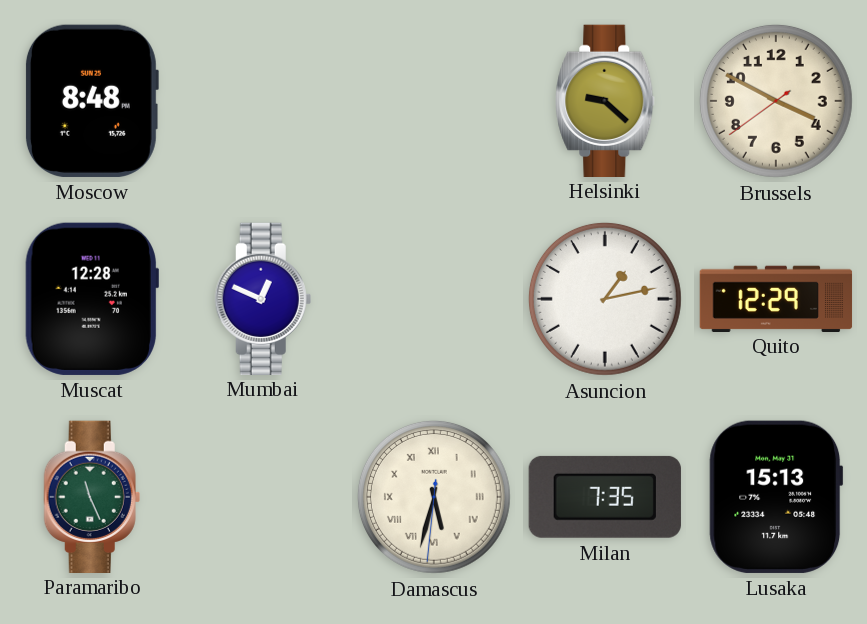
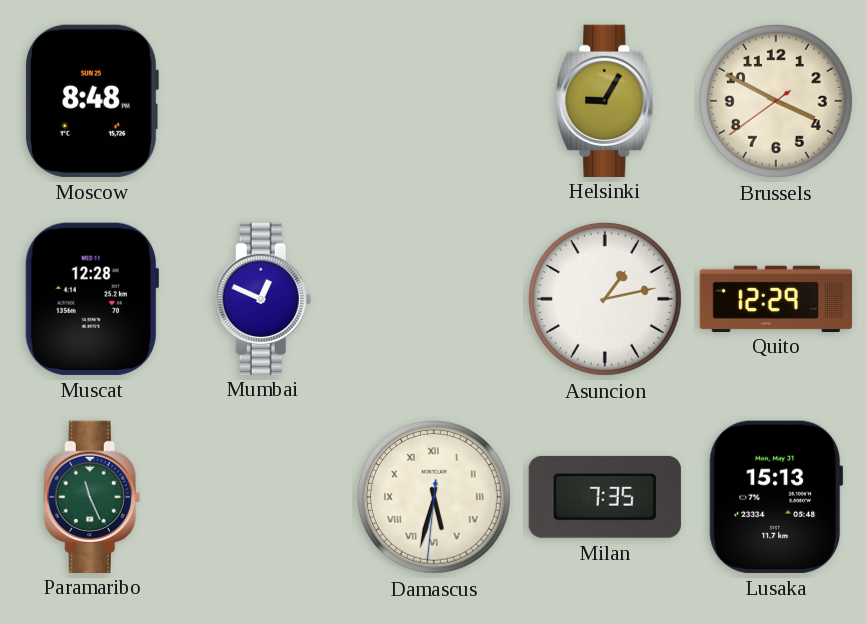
Helsinki: 9:22 -> 9:05 (605, 100)
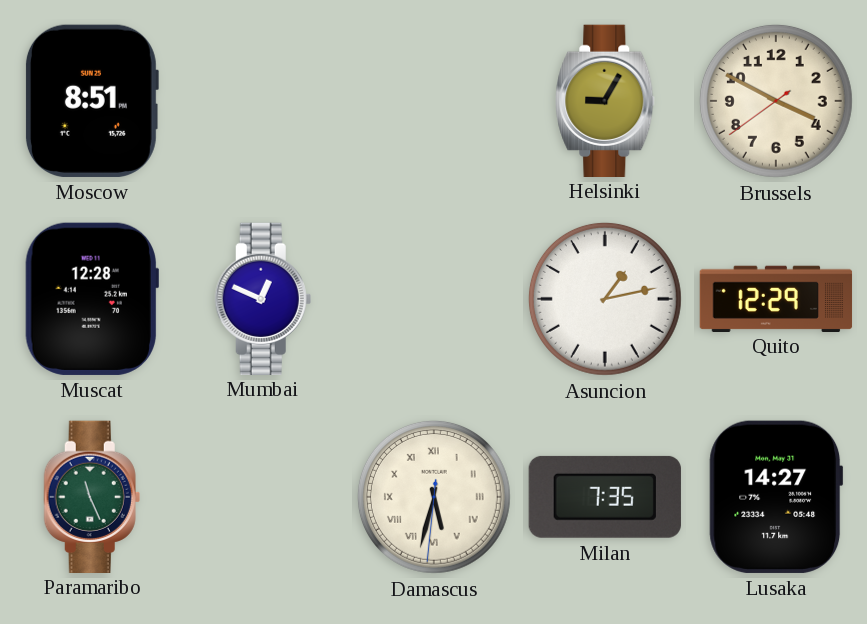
Moscow: 8:48 -> 8:51 (91, 101)
Lusaka: 15:13 -> 14:27 (776, 497)
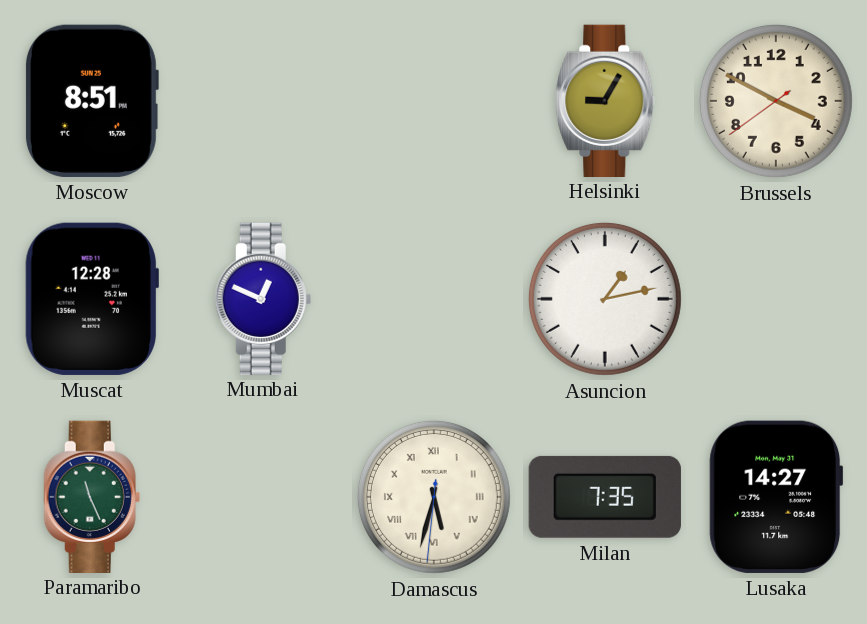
Quito: 12:29 -> none (776, 298)
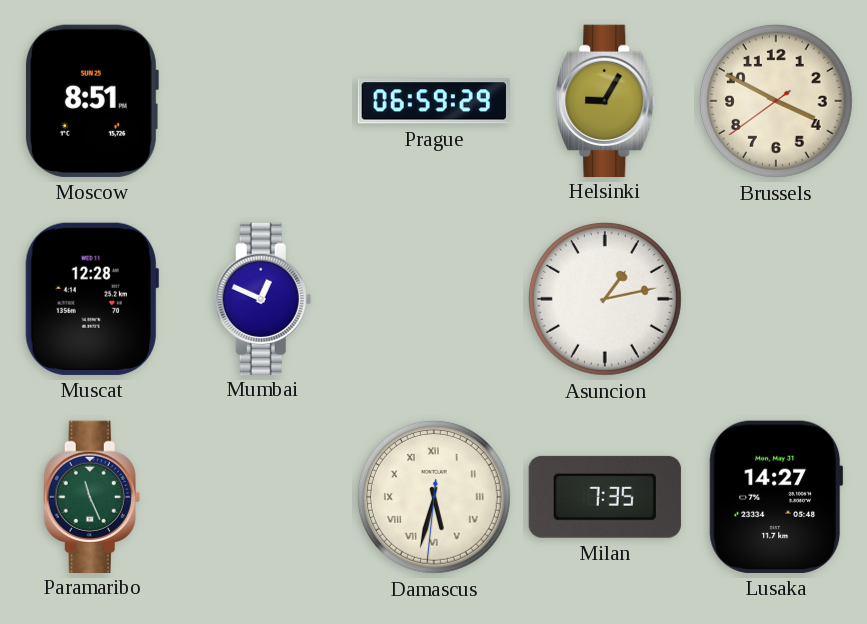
Prague: none -> 06:59 (434, 101)
